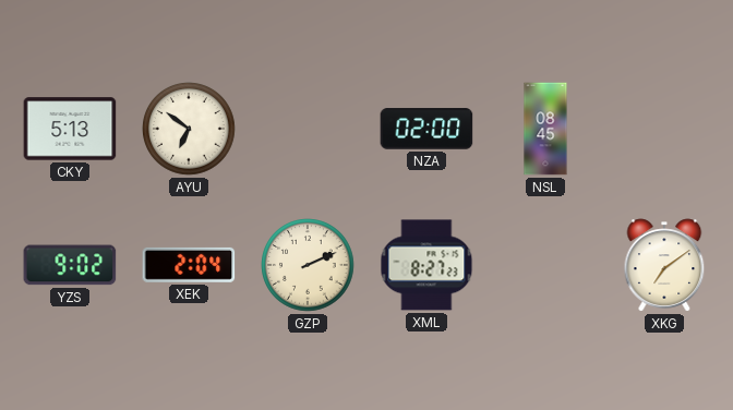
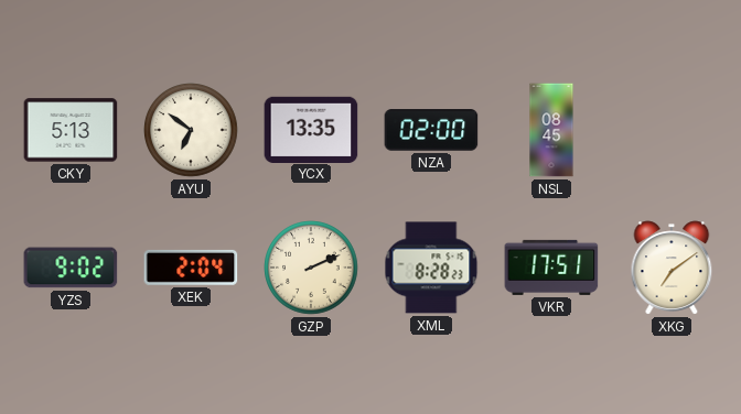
YCX: none -> 13:35 (311, 129)
XML: 8:27 -> 8:28 (431, 268)
VKR: none -> 17:51 (551, 268)
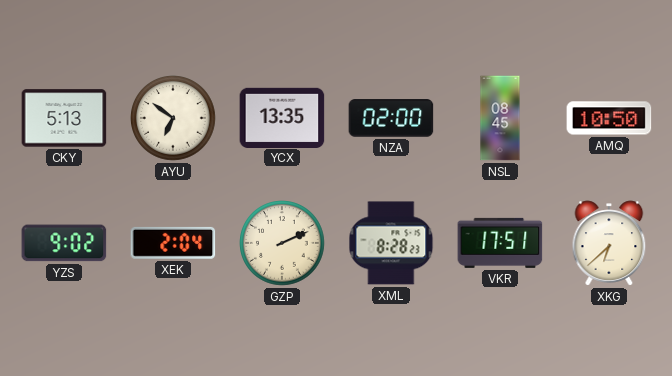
AMQ: none -> 10:50 (609, 118)
XKG: 7:09 -> 6:38 (609, 243)
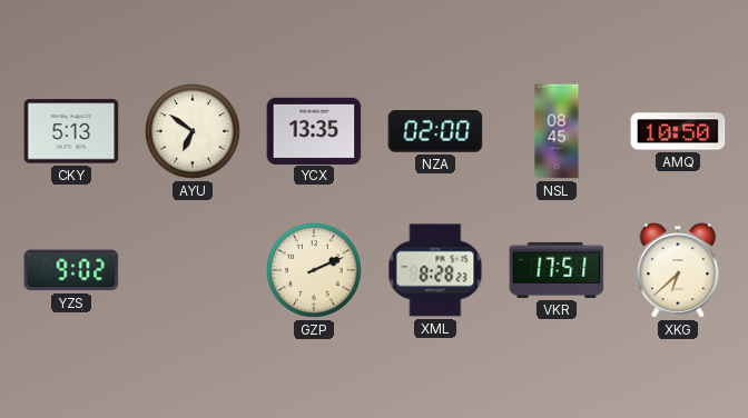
XEK: 2:04 -> none (173, 243)
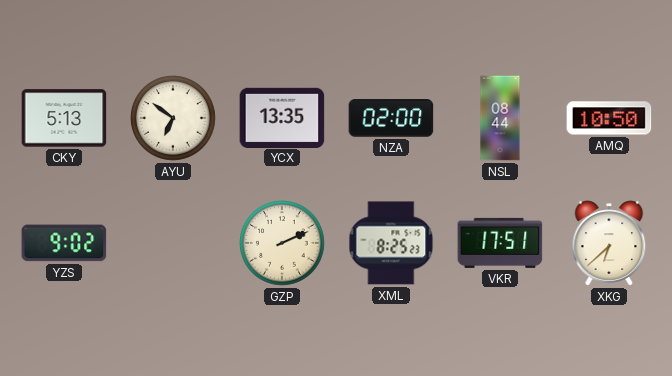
NSL: 08:45 -> 08:44 (500, 118)
XML: 8:28 -> 8:25 (391, 243)
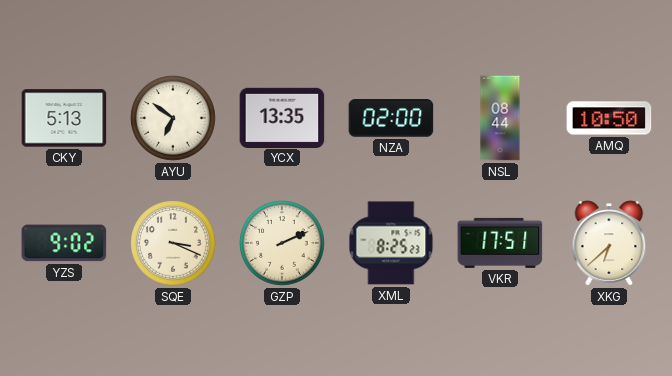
SQE: none -> 3:19 (173, 243)
